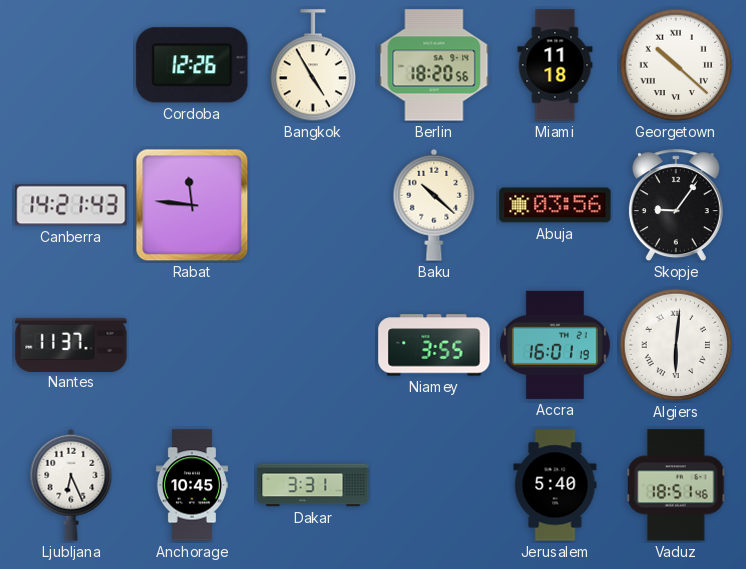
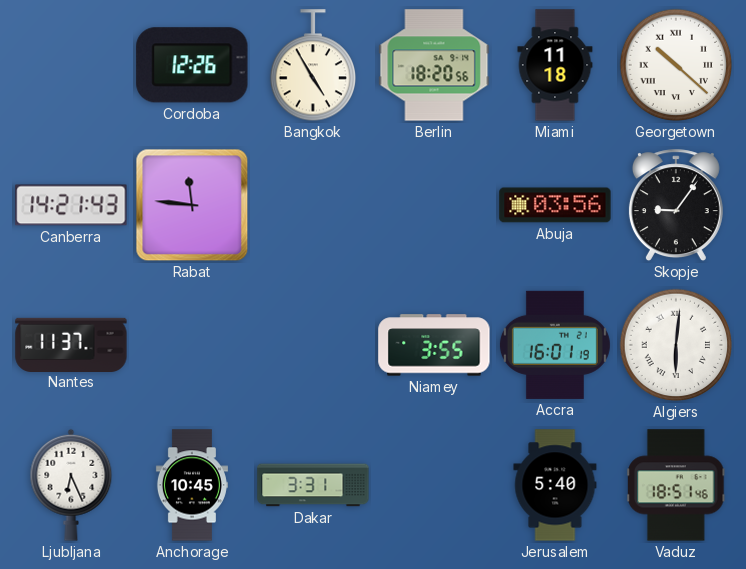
Baku: 10:22 -> none (434, 205)
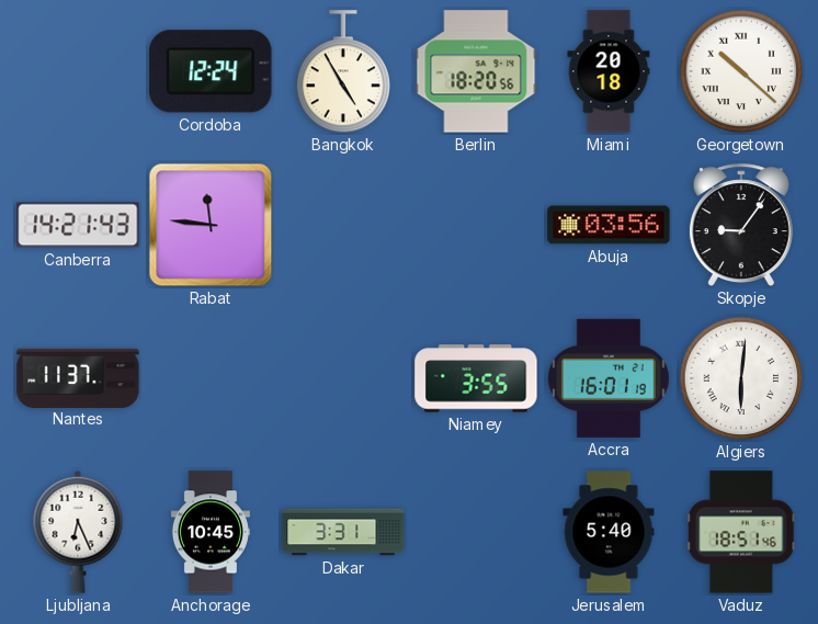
Cordoba: 12:26 -> 12:24 (211, 71)
Miami: 11:18 -> 20:18 (609, 71)
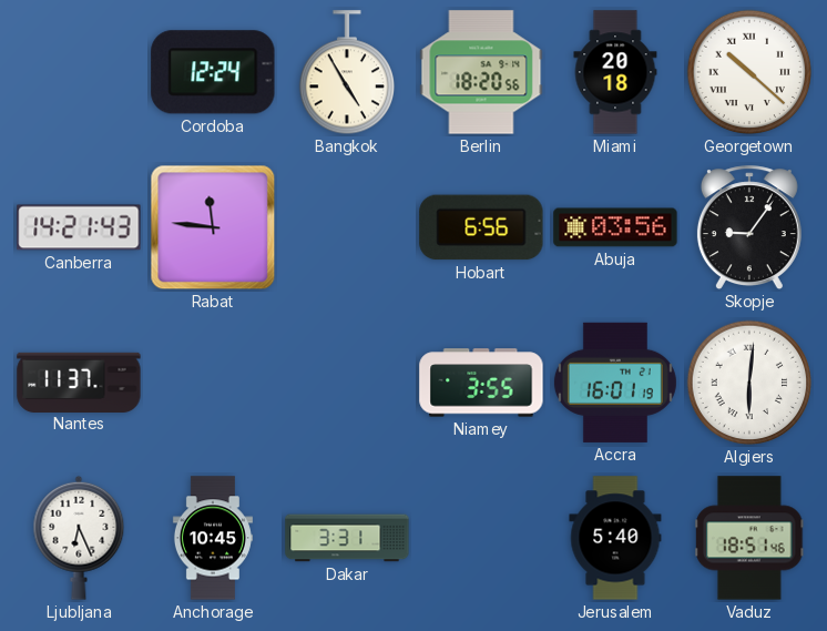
Hobart: none -> 6:56 (481, 227)
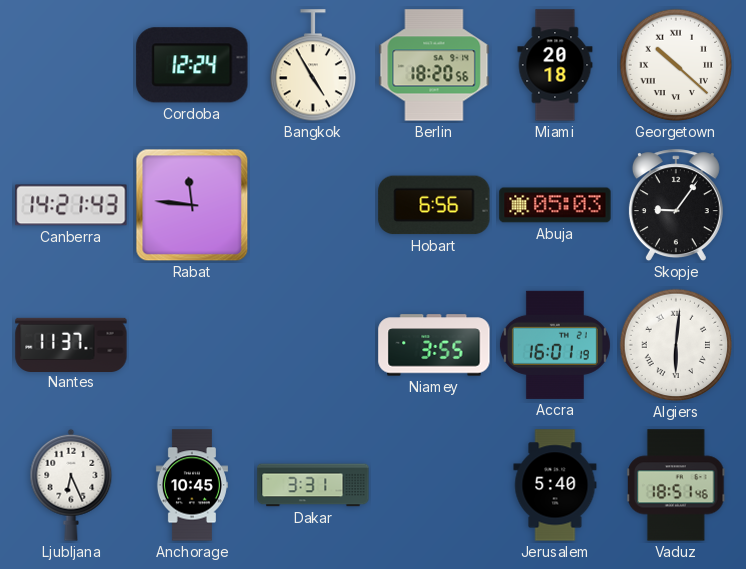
Abuja: 03:56 -> 05:03 (555, 205)
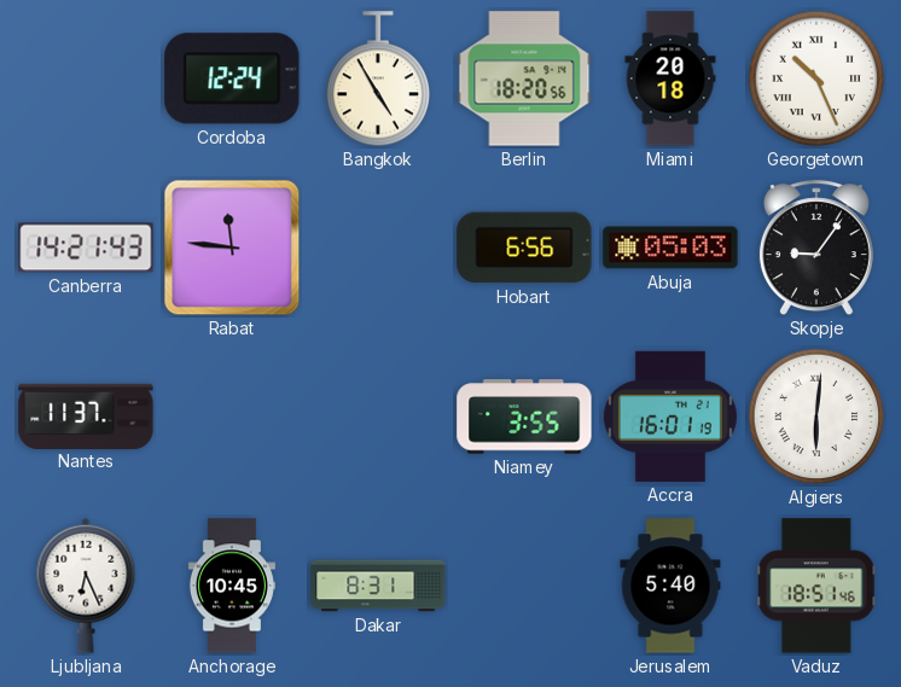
Georgetown: 10:22 -> 10:26 (816, 78)
Dakar: 3:31 -> 8:31 (378, 586)
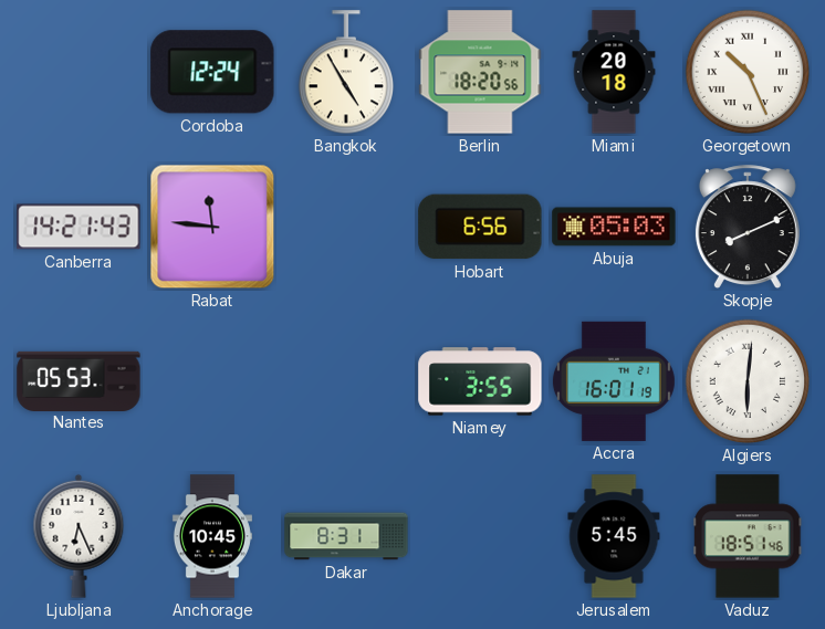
Skopje: 9:06 -> 8:11 (748, 228)
Nantes: 11:37 -> 05:53 (79, 380)
Jerusalem: 5:40 -> 5:45 (614, 536)
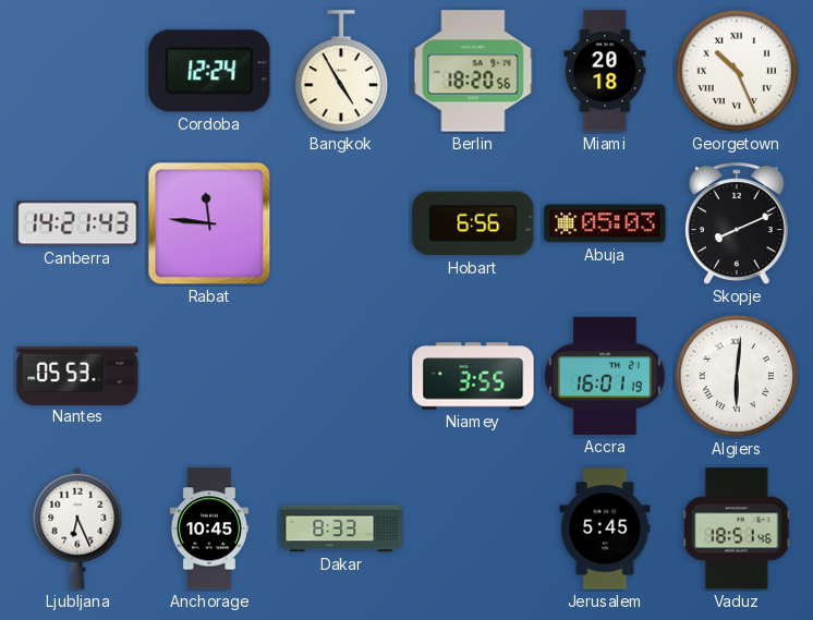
Dakar: 8:31 -> 8:33 (341, 528)
